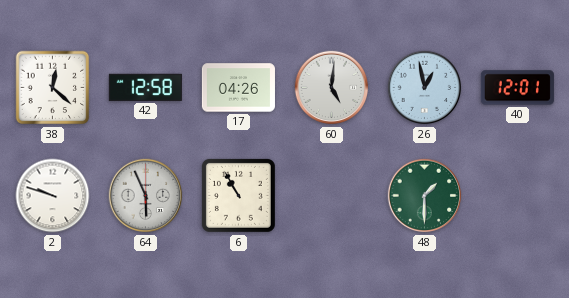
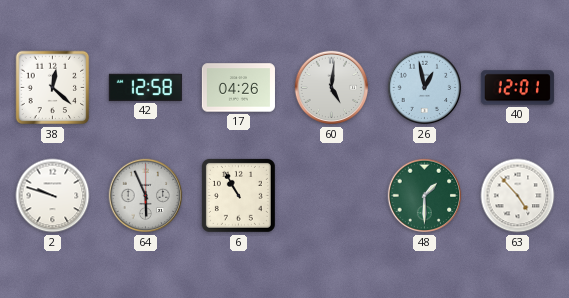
63: none -> 4:53 (518, 196)
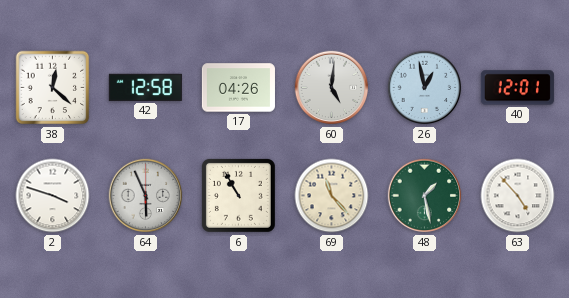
2: 9:48 -> 3:48 (53, 196)
69: none -> 11:23 (332, 196)
48: 1:30 -> 1:28 (425, 196)
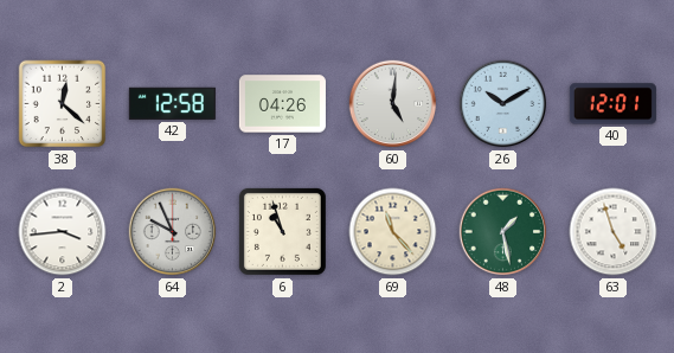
26: 12:58 -> 10:10 (503, 104)
2: 3:48 -> 3:44 (63, 232)
64: 5:56 -> 9:56 (173, 232)
6: 10:55 -> 10:57 (282, 231)
63: 4:53 -> 4:57 (614, 232)
